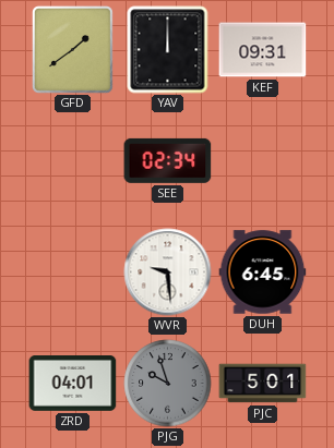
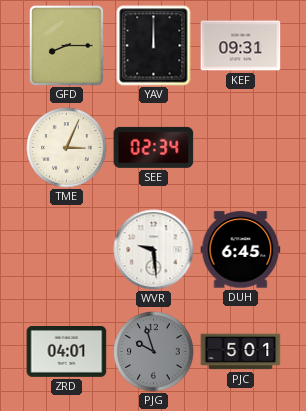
GFD: 1:39 -> 8:15 (66, 45)
TME: none -> 3:04 (67, 148)
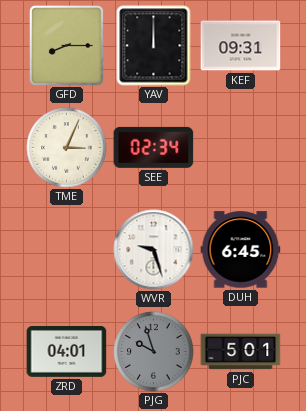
WVR: 9:29 -> 9:27 (154, 250)
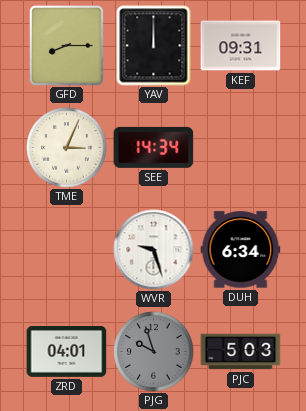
SEE: 02:34 -> 14:34 (154, 147)
DUH: 6:45 -> 6:34 (241, 250)
PJC: 5:01 -> 5:03 (241, 352)
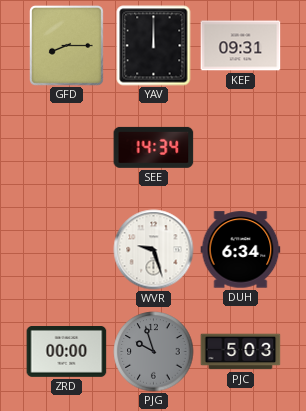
TME: 3:04 -> none (67, 148)
ZRD: 04:01 -> 00:00 (67, 352)
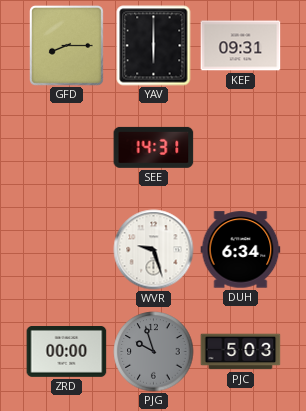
YAV: 12:00 -> 6:00 (154, 46)
SEE: 14:34 -> 14:31 (154, 147)
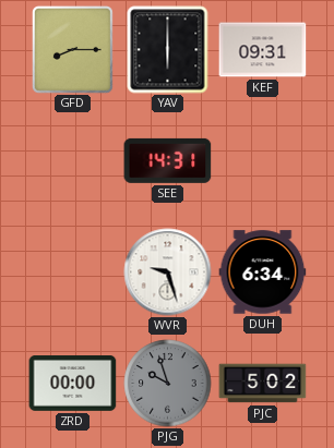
PJC: 5:03 -> 5:02 (263, 384)
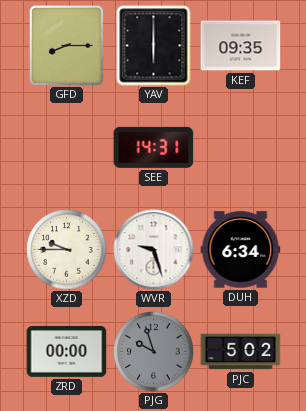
KEF: 09:31 -> 09:35 (241, 46)
XZD: none -> 9:45 (67, 250)
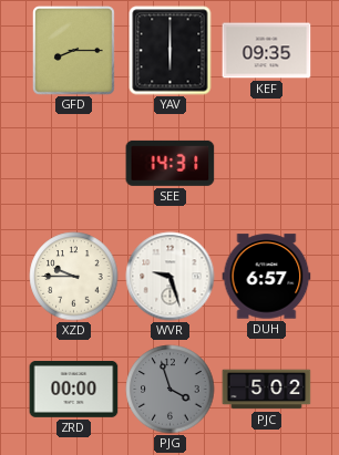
DUH: 6:34 -> 6:57 (267, 277)
PJG: 9:57 -> 3:57 (171, 390)
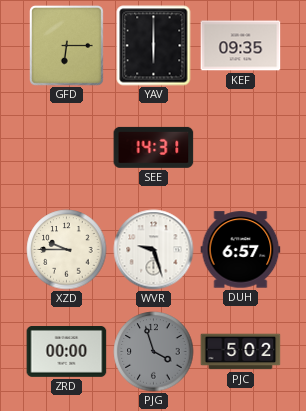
GFD: 8:15 -> 6:15 (66, 45)
